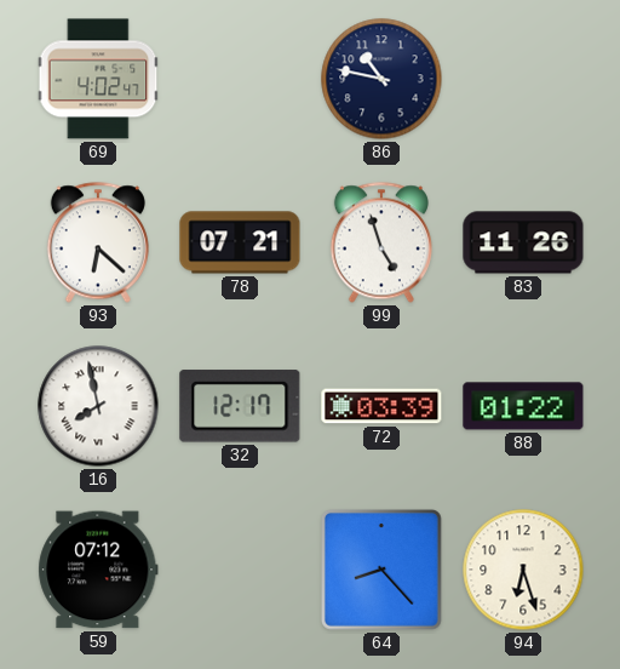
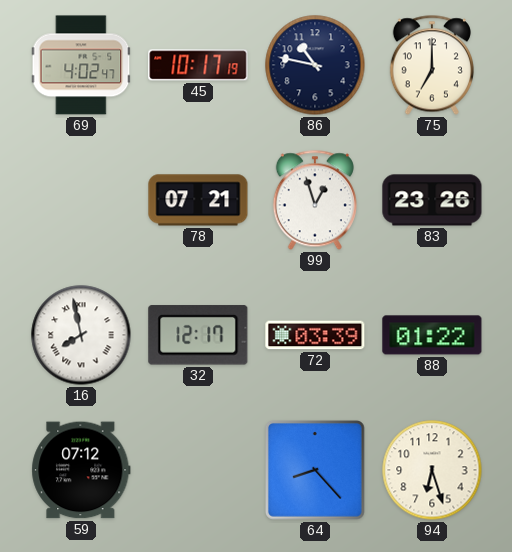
45: none -> 10:17 (198, 65)
75: none -> 7:00 (432, 65)
93: 6:22 -> none (98, 242)
99: 4:57 -> 12:57 (315, 200)
83: 11:26 -> 23:26 (432, 200)
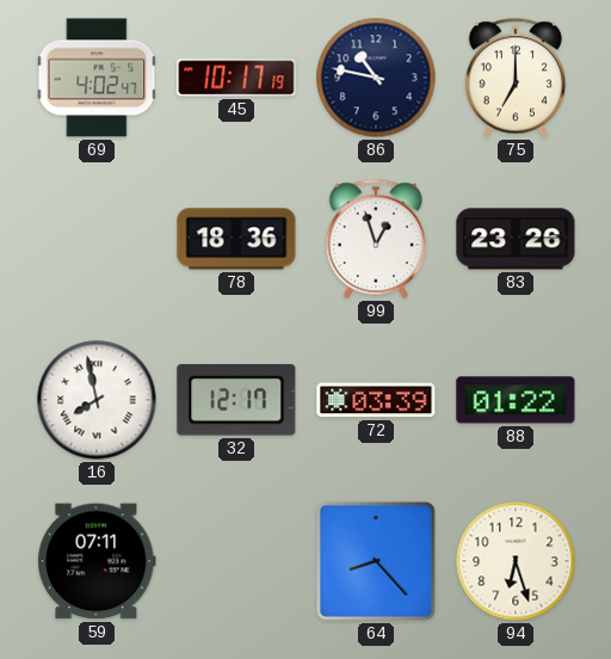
78: 07:21 -> 18:36 (236, 239)
59: 07:12 -> 07:11 (97, 561)
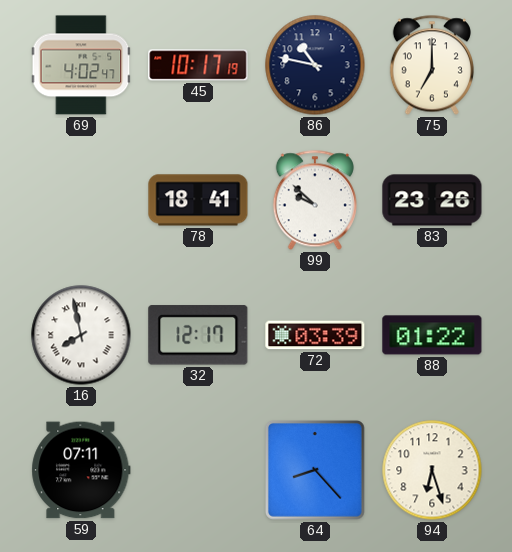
78: 18:36 -> 18:41 (198, 200)
99: 12:57 -> 9:52 (315, 200)
